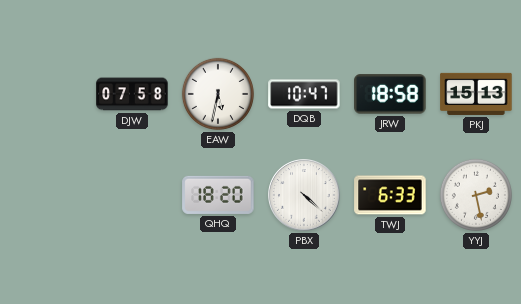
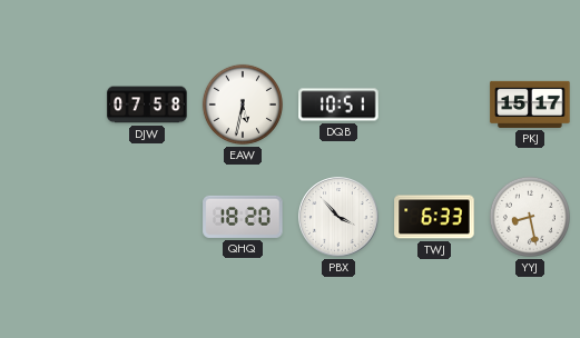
DQB: 10:47 -> 10:51 (338, 105)
JRW: 18:58 -> none (390, 94)
PKJ: 15:13 -> 15:17 (530, 105)
PBX: 4:22 -> 3:53 (338, 217)
YYJ: 2:28 -> 8:28 (530, 217)
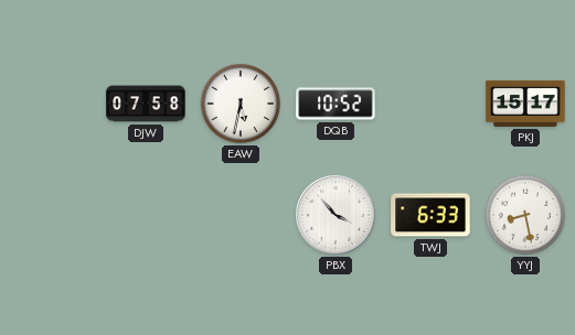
DQB: 10:51 -> 10:52 (336, 104)
QHQ: 18:20 -> none (243, 217)
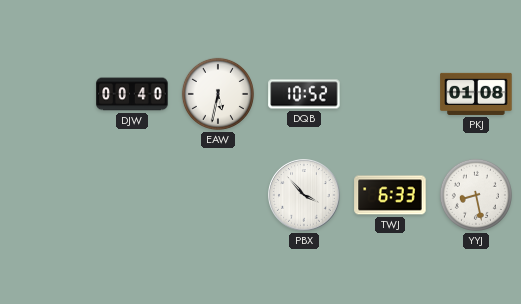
DJW: 07:58 -> 00:40 (132, 94)
PKJ: 15:17 -> 01:08 (476, 94)
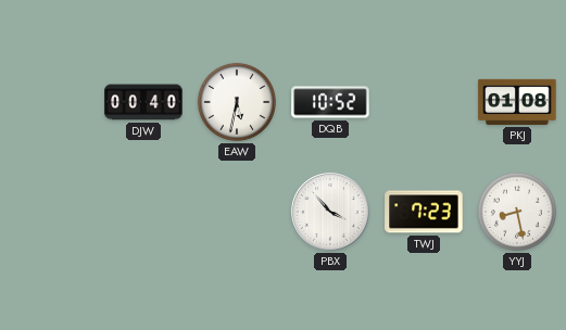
TWJ: 6:33 -> 7:23 (424, 212)
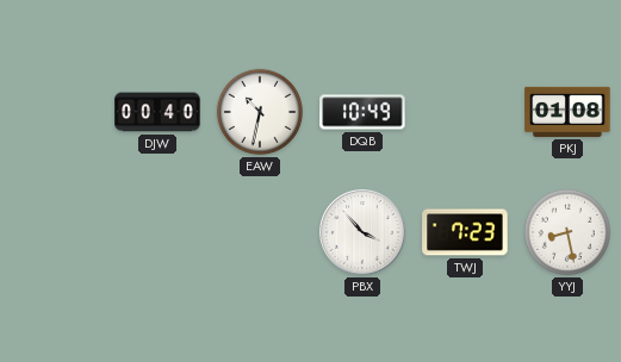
EAW: 5:32 -> 10:32 (260, 112)
DQB: 10:52 -> 10:49 (362, 112)
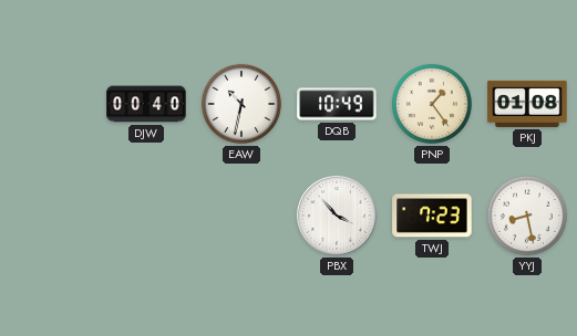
PNP: none -> 1:24 (432, 104)
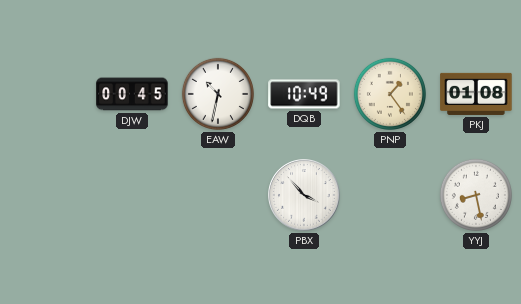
DJW: 00:40 -> 00:45 (132, 94)
TWJ: 7:23 -> none (432, 216)
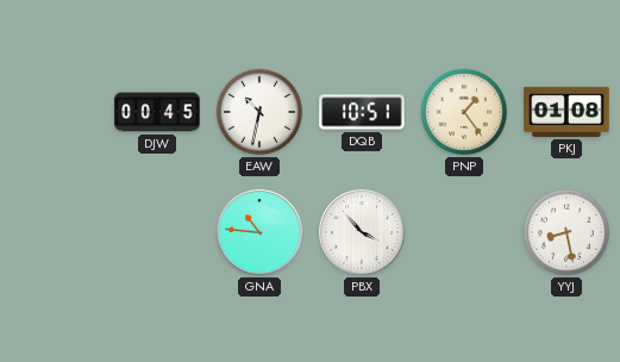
DQB: 10:49 -> 10:51 (362, 112)
GNA: none -> 10:46 (259, 232)
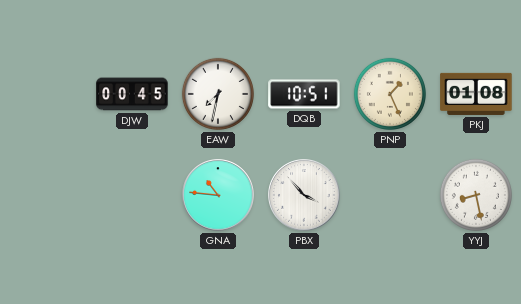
EAW: 10:32 -> 7:32 (218, 94)
PNP: 1:24 -> 1:26 (390, 94)
